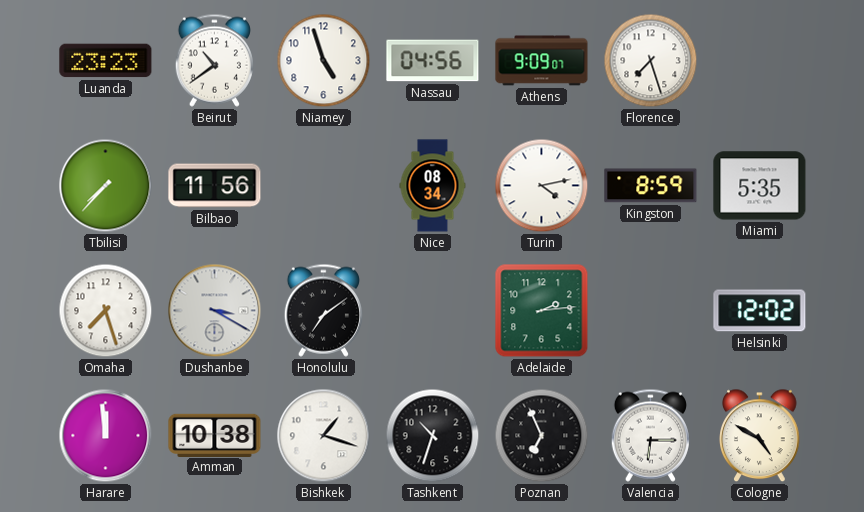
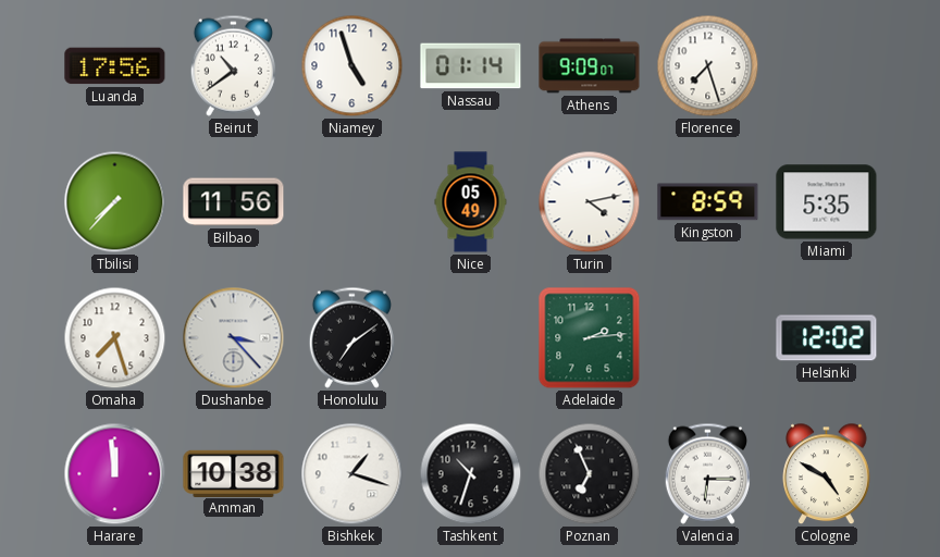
Luanda: 23:23 -> 17:56 (115, 66)
Nassau: 04:56 -> 01:14 (471, 66)
Nice: 08:34 -> 05:49 (471, 202)
Dushanbe: 3:20 -> 3:23 (234, 338)
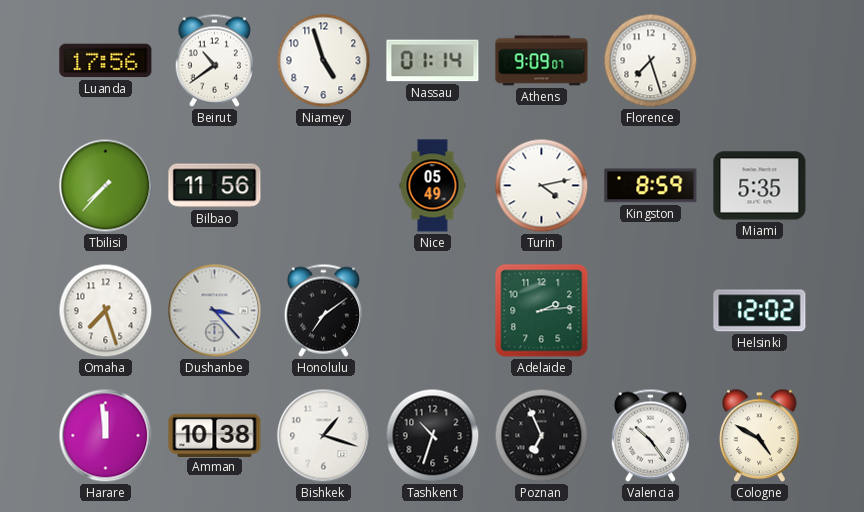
Valencia: 6:15 -> 10:24 (650, 435)
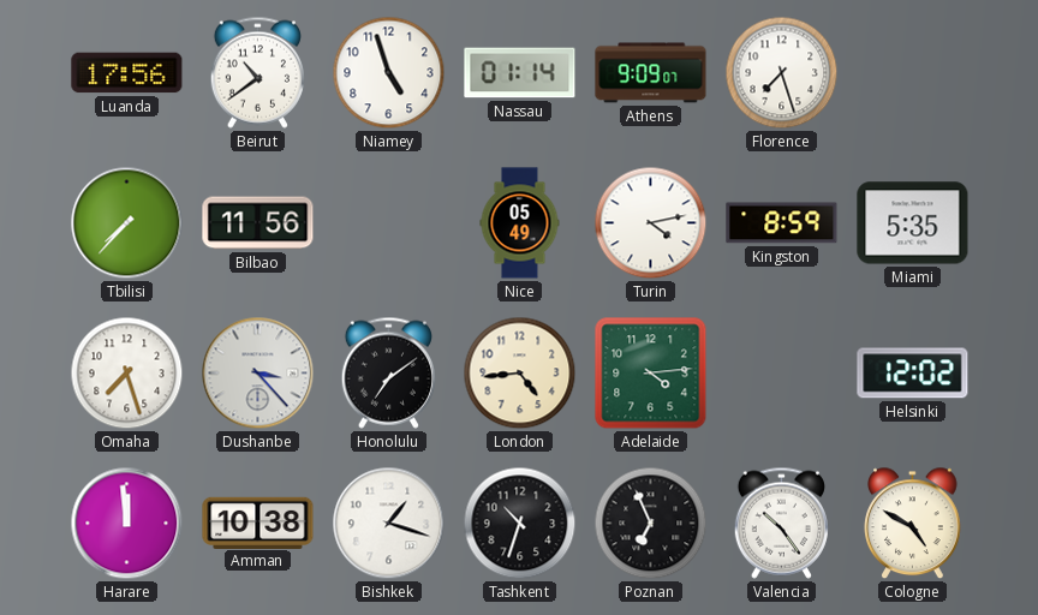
London: none -> 4:44 (520, 374)
Adelaide: 2:14 -> 4:14 (651, 374)
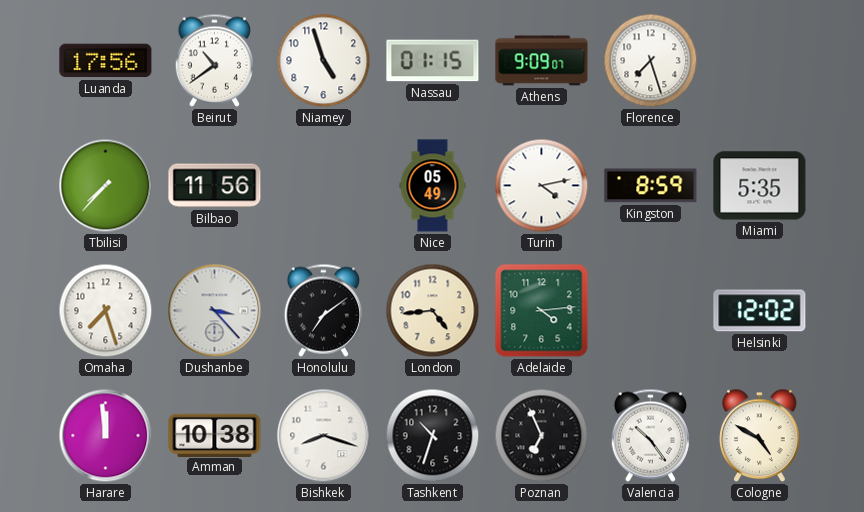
Nassau: 01:14 -> 01:15 (433, 61)
Bishkek: 1:18 -> 8:18 (324, 436)
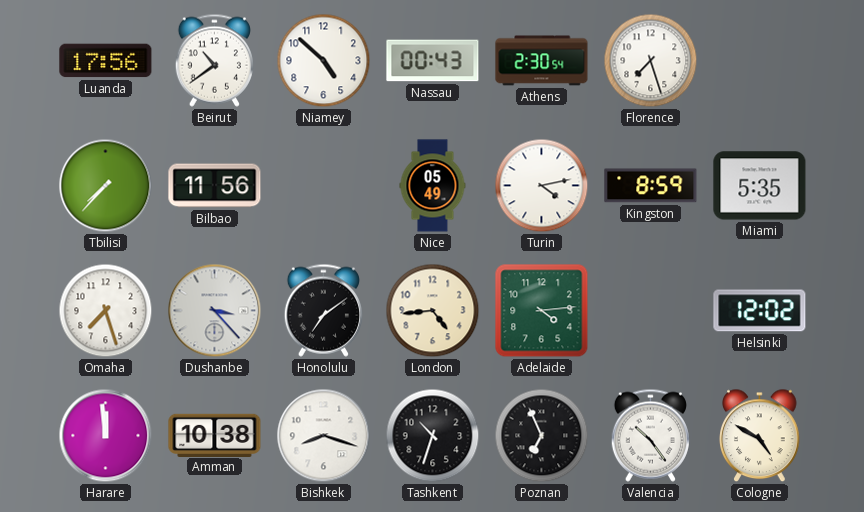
Niamey: 4:57 -> 4:52 (324, 61)
Nassau: 01:15 -> 00:43 (433, 61)
Athens: 9:09 -> 2:30 (542, 61)
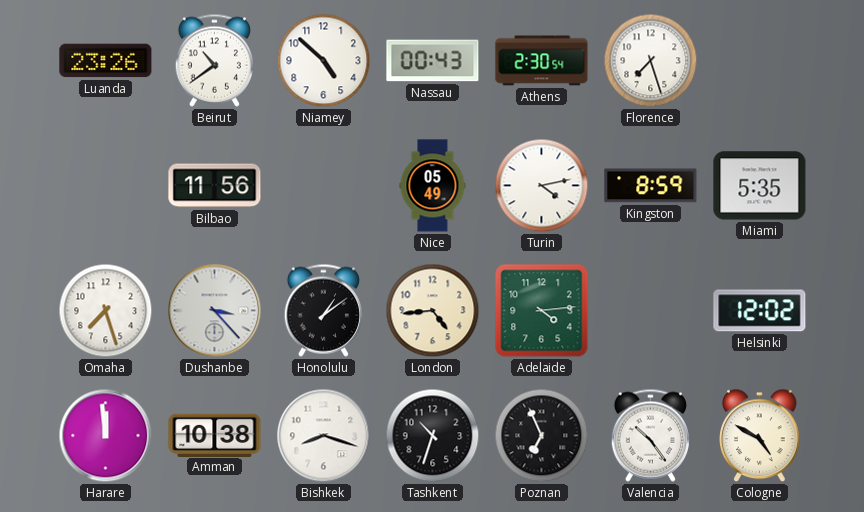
Luanda: 17:56 -> 23:26 (106, 61)
Tbilisi: 7:37 -> none (106, 186)
Honolulu: 7:09 -> 1:09 (323, 310)
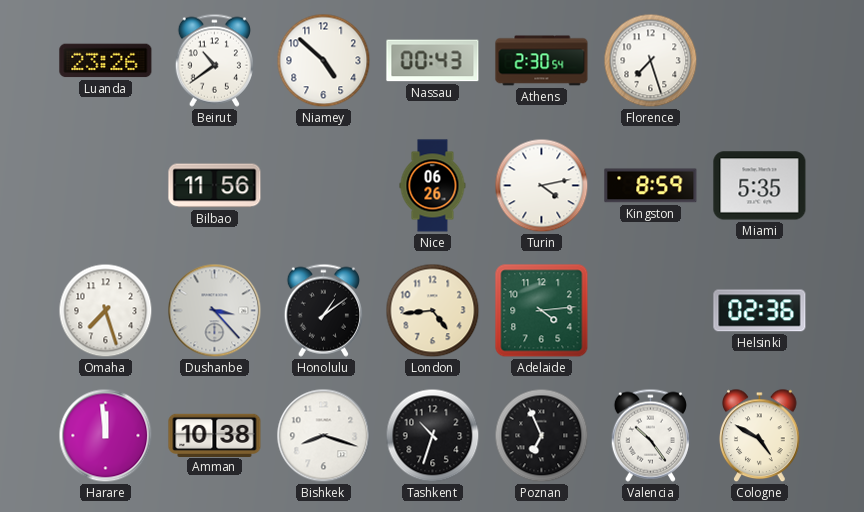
Nice: 05:49 -> 06:26 (433, 186)
Helsinki: 12:02 -> 02:36 (760, 311)
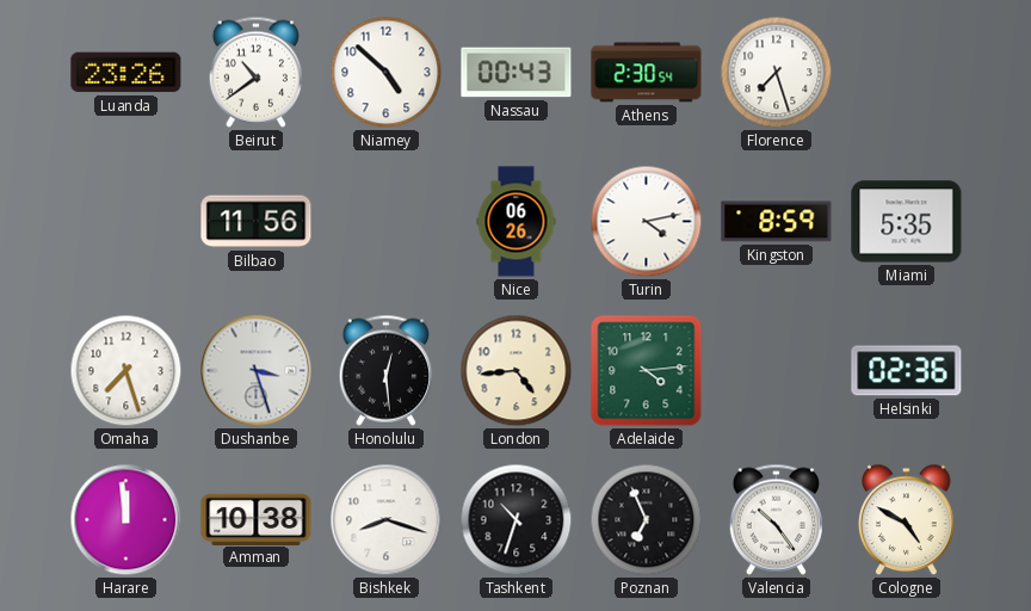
Dushanbe: 3:23 -> 3:27 (257, 371)
Honolulu: 1:09 -> 12:29 (385, 370)
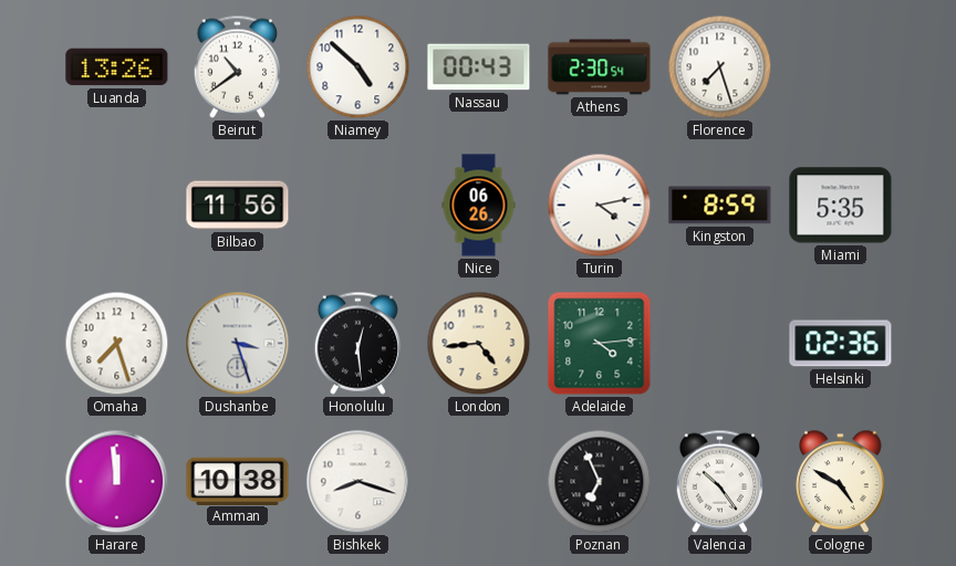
Luanda: 23:26 -> 13:26 (117, 67)
Tashkent: 10:33 -> none (517, 520)
